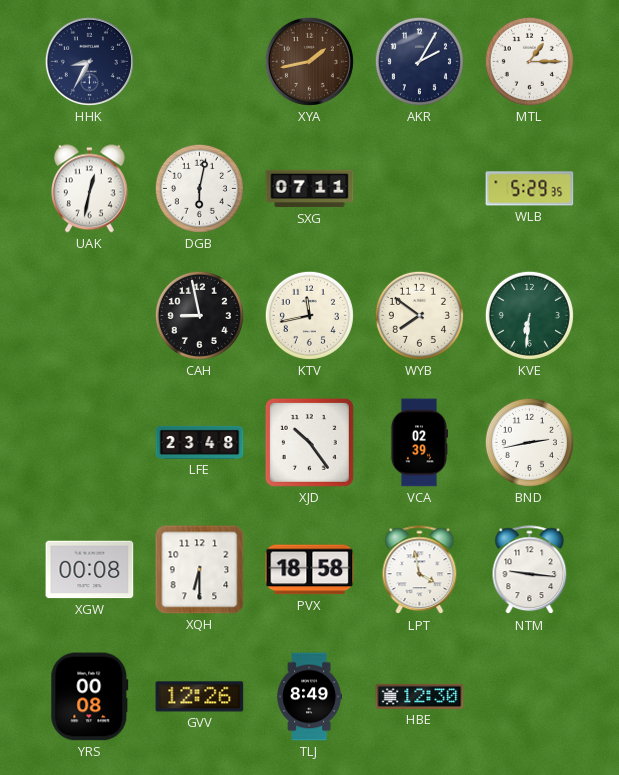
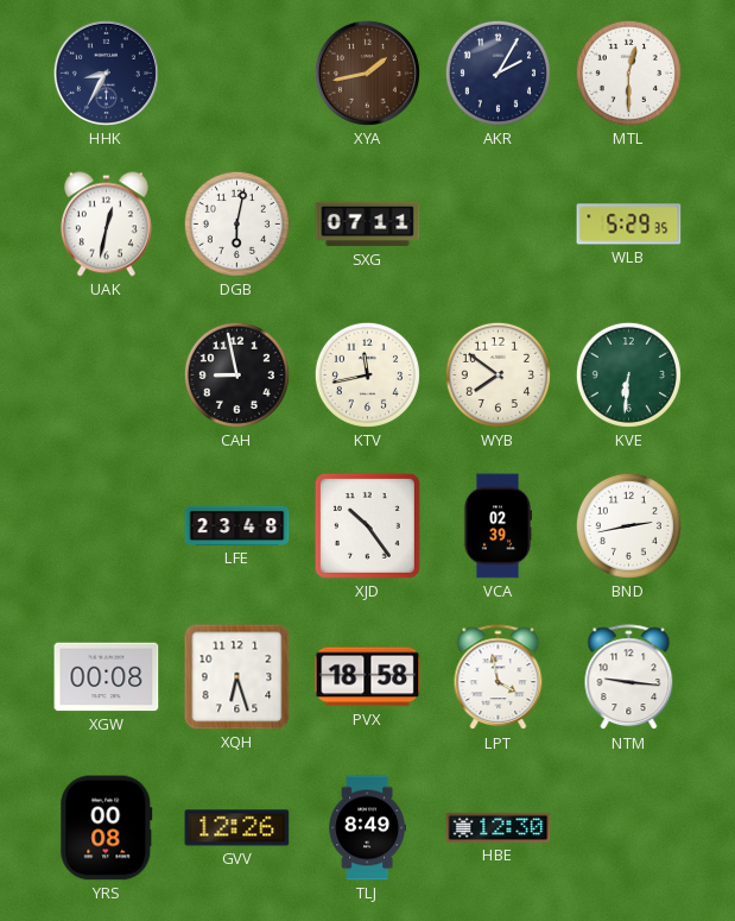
MTL: 1:15 -> 12:30 (628, 72)
XQH: 6:30 -> 6:27 (237, 677)
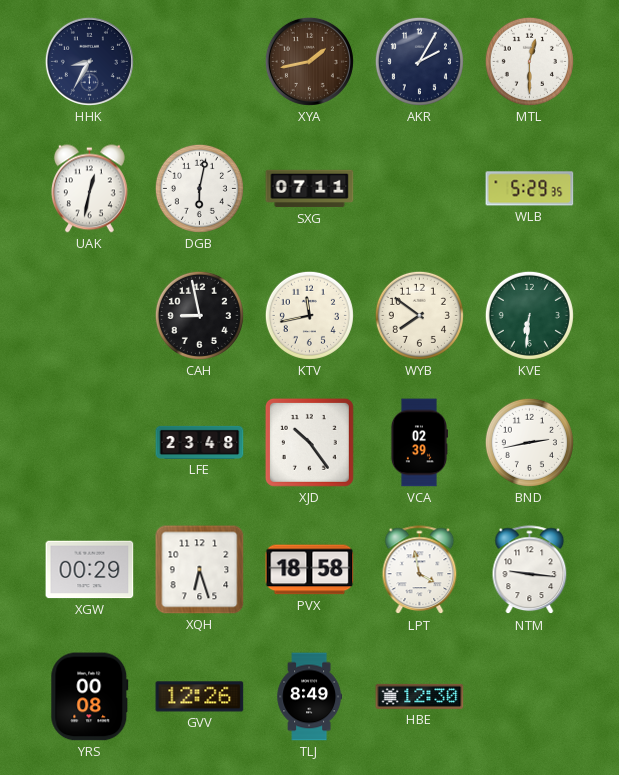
XGW: 00:08 -> 00:29 (90, 570)
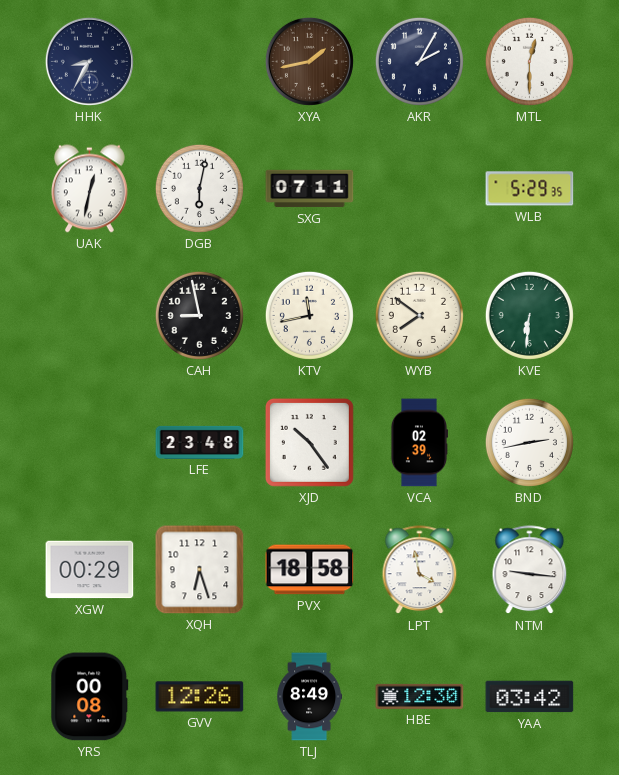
YAA: none -> 03:42 (530, 697)
